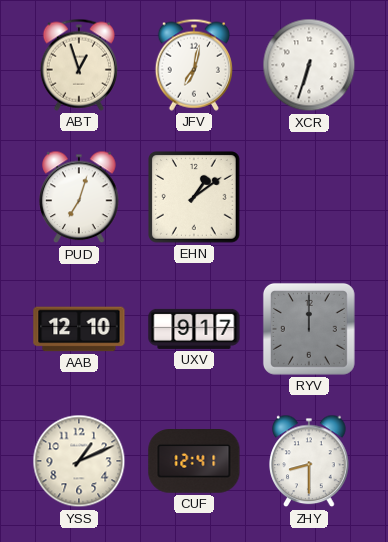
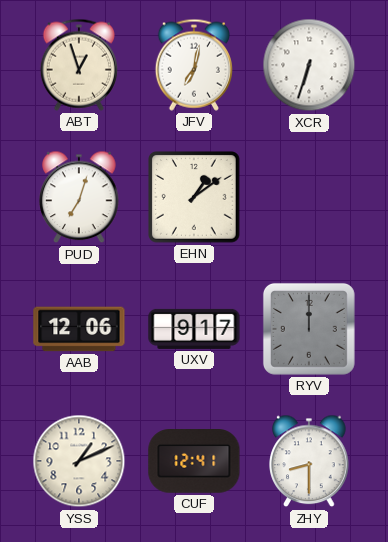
AAB: 12:10 -> 12:06 (79, 329)
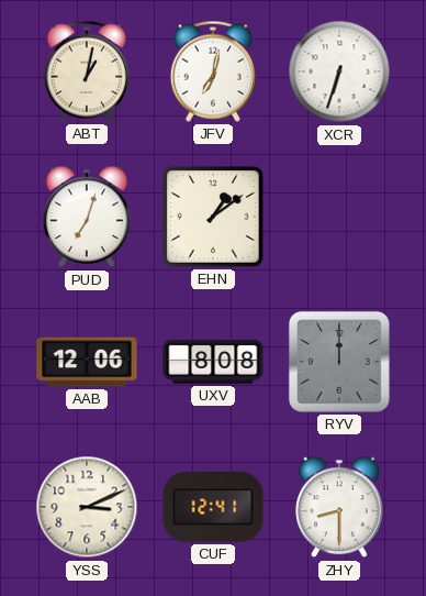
ABT: 12:57 -> 1:02 (87, 71)
UXV: 9:17 -> 8:08 (213, 362)
YSS: 1:11 -> 3:11 (87, 507)
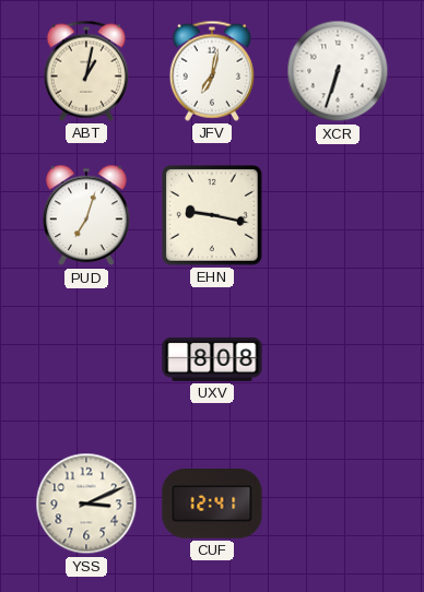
EHN: 1:09 -> 9:17 (213, 216)
AAB: 12:06 -> none (87, 362)
RYV: 12:00 -> none (339, 362)
ZHY: 8:30 -> none (339, 507)
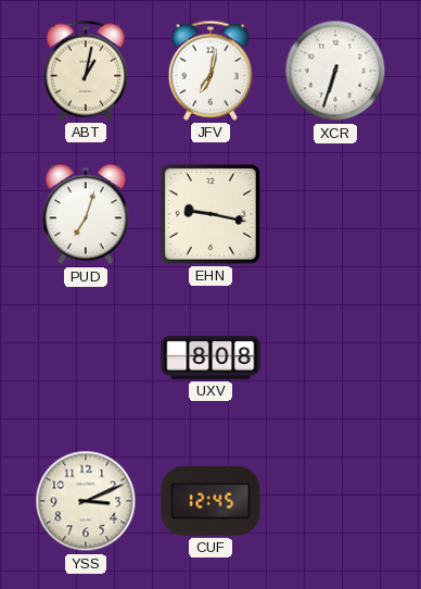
CUF: 12:41 -> 12:45 (210, 502)
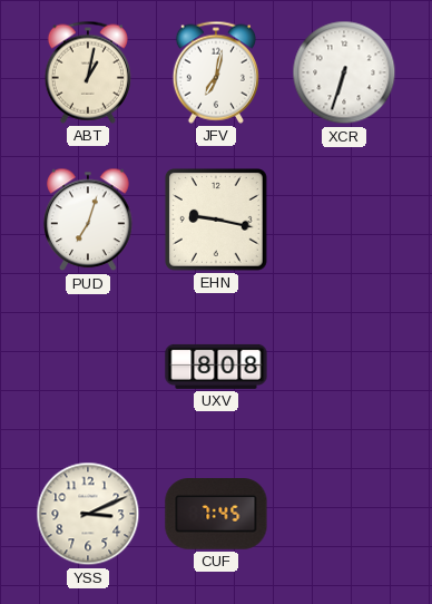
CUF: 12:45 -> 7:45 (216, 515)
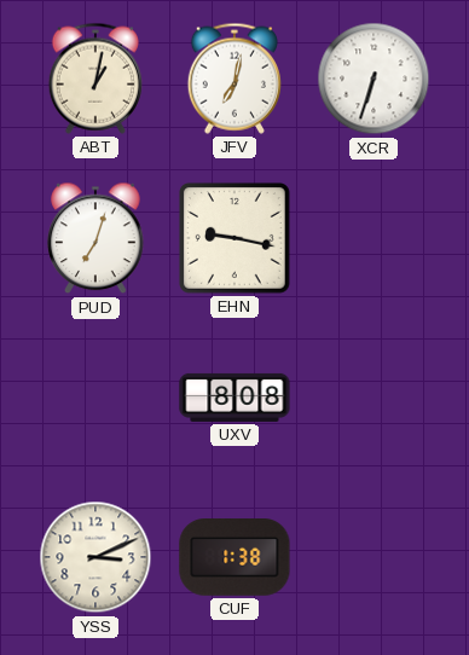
CUF: 7:45 -> 1:38 (234, 558)
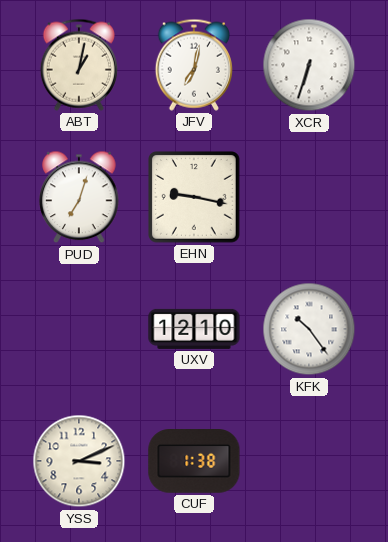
UXV: 8:08 -> 12:10 (194, 329)
KFK: none -> 10:24 (309, 329)
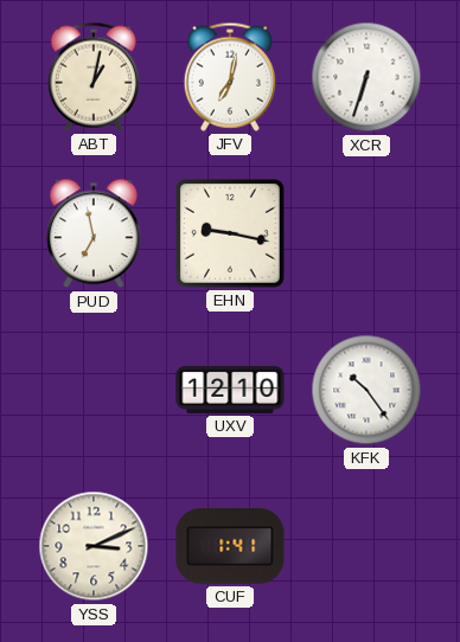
PUD: 7:03 -> 6:58 (94, 233)
CUF: 1:38 -> 1:41 (230, 547)
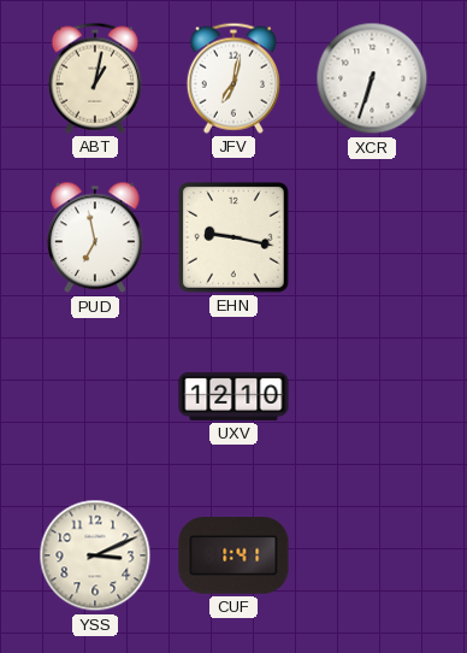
KFK: 10:24 -> none (366, 390)
